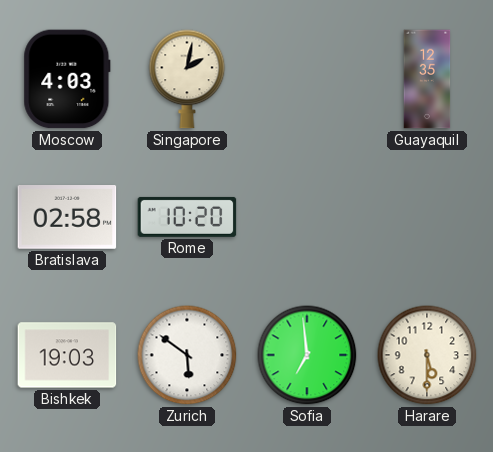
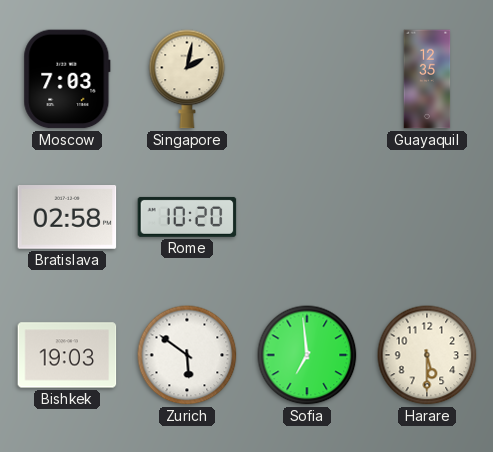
Moscow: 4:03 -> 7:03 (67, 79)
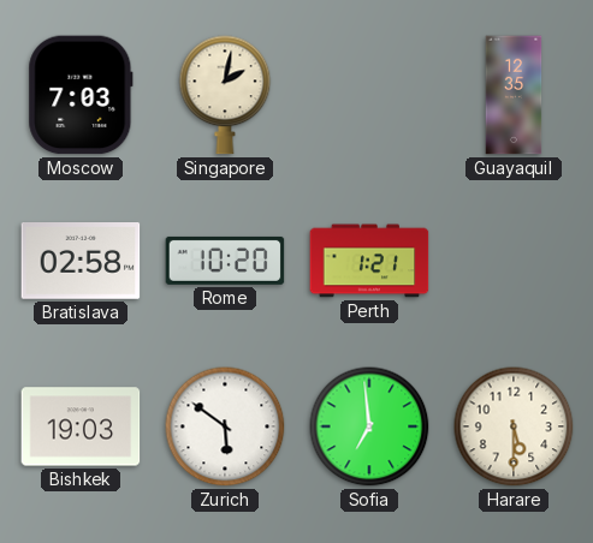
Perth: none -> 1:21 (369, 261)
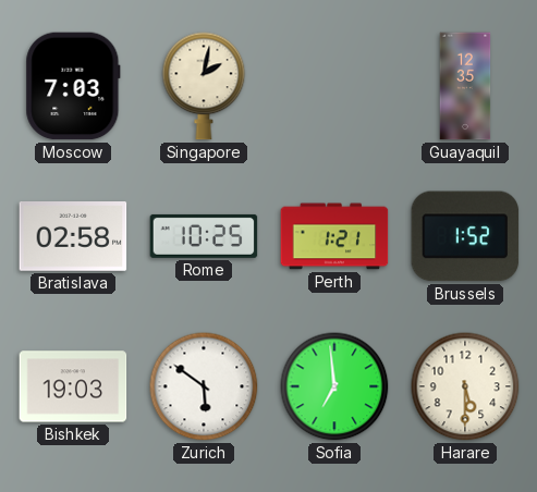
Rome: 10:20 -> 10:25 (204, 236)
Brussels: none -> 1:52 (465, 236)
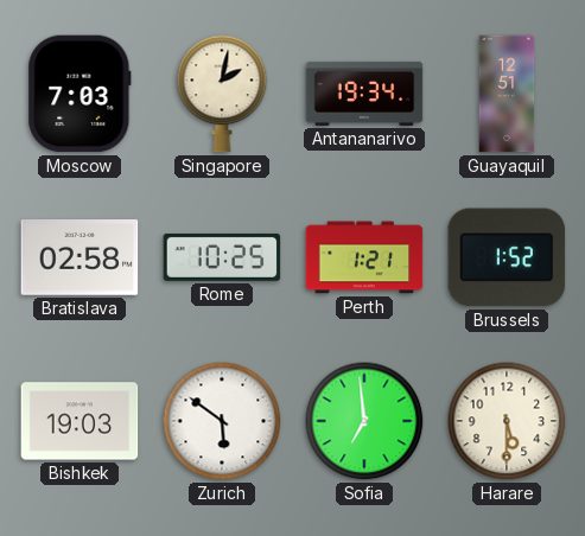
Antananarivo: none -> 19:34 (364, 94)
Guayaquil: 12:35 -> 12:51 (507, 94)
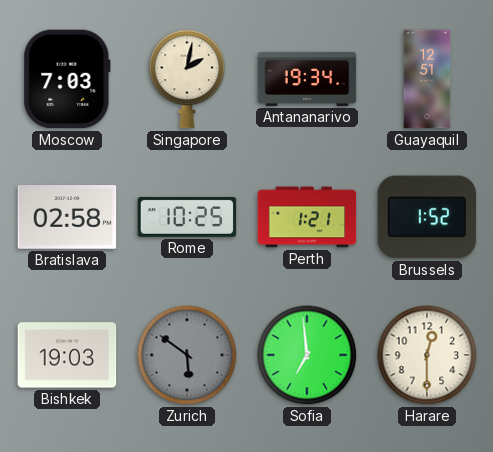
Zurich dial: white -> grey (187, 355)
Harare: 5:30 -> 12:30 (427, 355)
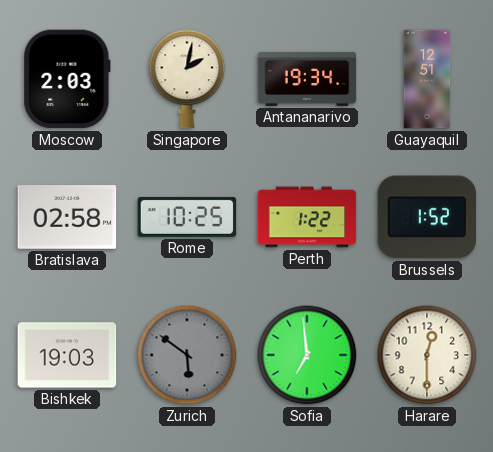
Moscow: 7:03 -> 2:03 (67, 79)
Perth: 1:21 -> 1:22 (307, 217)
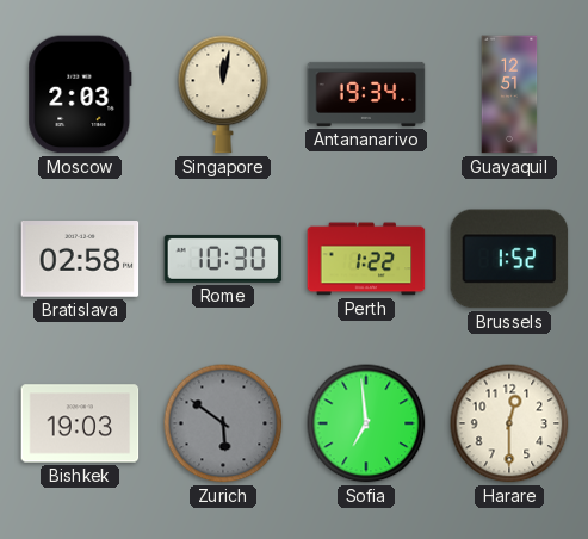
Singapore: 2:02 -> 12:02 (223, 94)
Rome: 10:25 -> 10:30 (223, 259)
